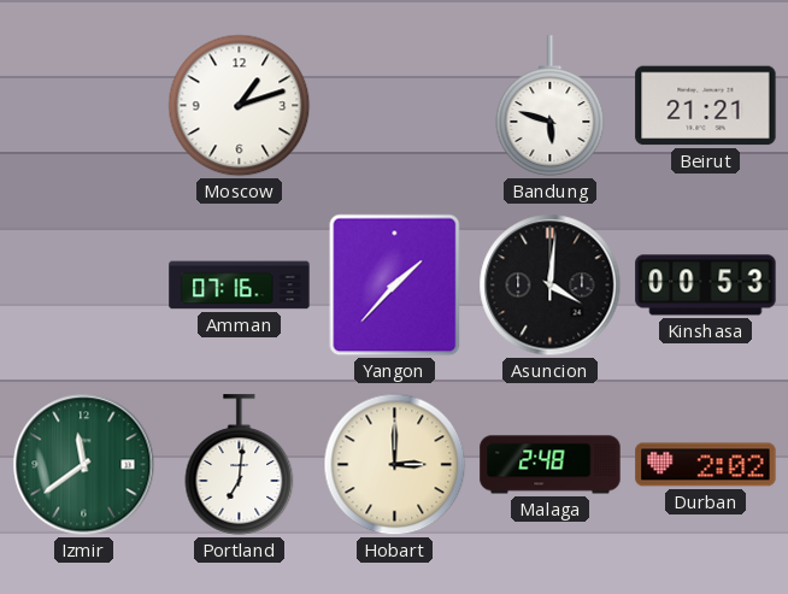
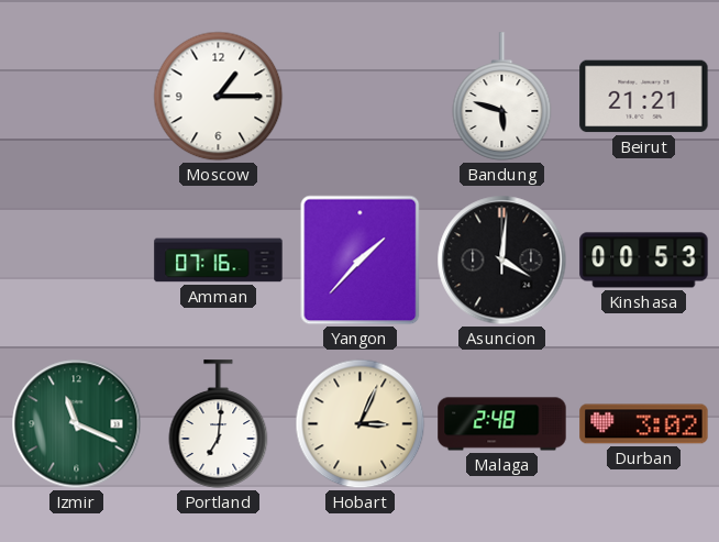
Moscow: 1:12 -> 1:15 (219, 97)
Izmir: 11:39 -> 11:19 (77, 424)
Hobart: 3:00 -> 3:04 (361, 424)
Durban: 2:02 -> 3:02 (644, 424)
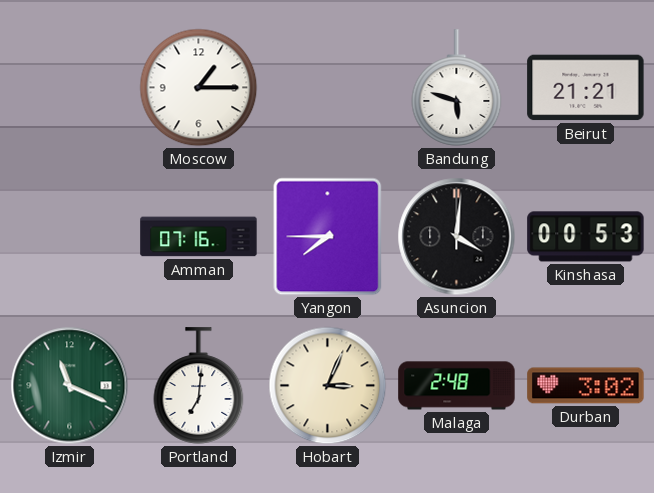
Yangon: 1:37 -> 7:45 (328, 237)
